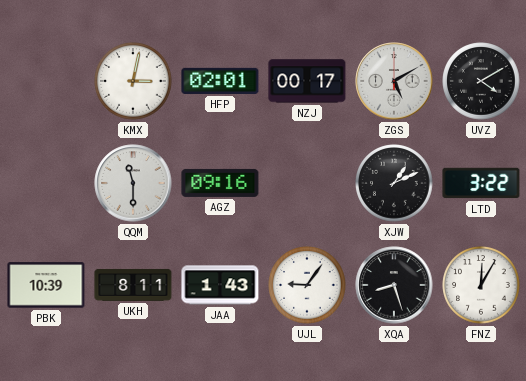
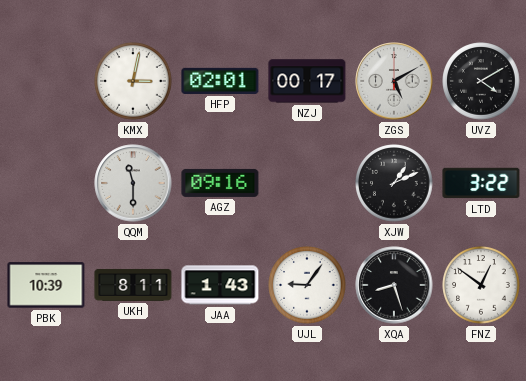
FNZ: 12:05 -> 12:51 (481, 285)
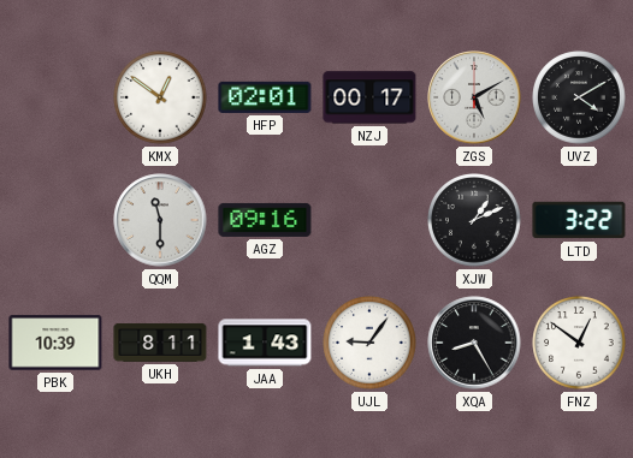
KMX: 3:02 -> 12:51 (160, 97)
XQA: 8:27 -> 8:25 (474, 343)
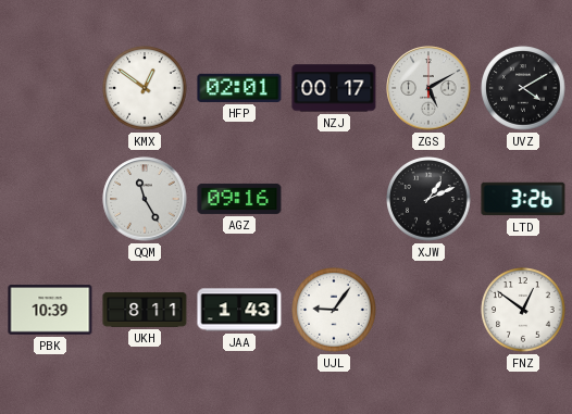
QQM: 11:30 -> 11:25 (145, 199)
LTD: 3:22 -> 3:26 (523, 199)
XQA: 8:25 -> none (474, 343)
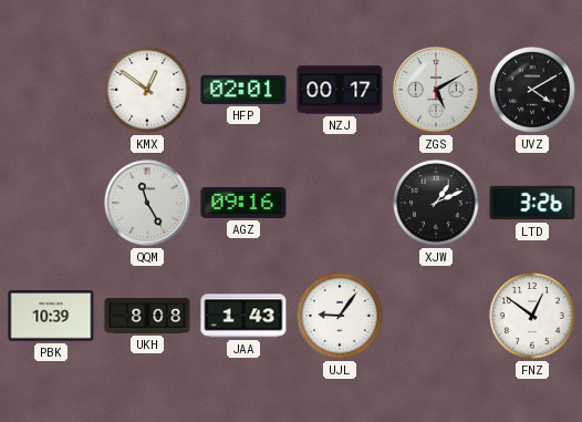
UKH: 8:11 -> 8:08 (147, 316)
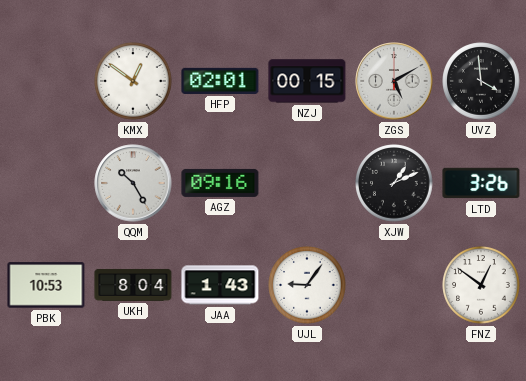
NZJ: 00:17 -> 00:15 (307, 81)
UVZ: 4:10 -> 3:59 (481, 81)
QQM: 11:25 -> 10:25 (133, 183)
PBK: 10:39 -> 10:53 (46, 285)
UKH: 8:08 -> 8:04 (133, 285)
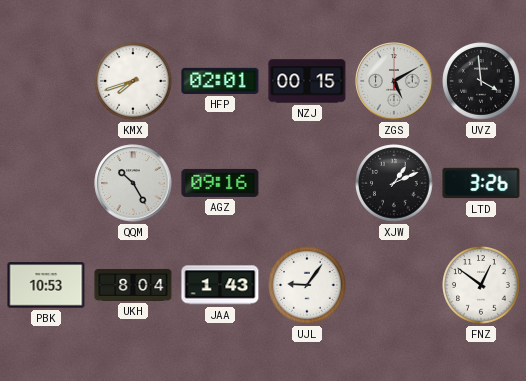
KMX: 12:51 -> 7:42 (133, 81)
